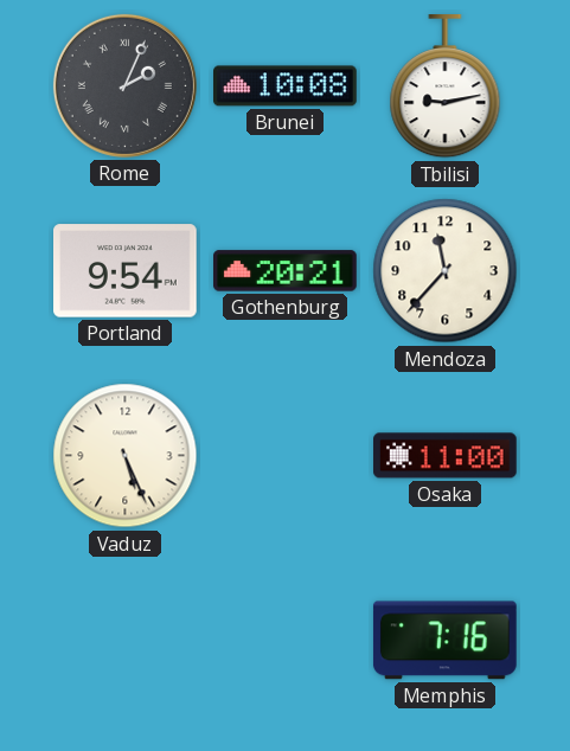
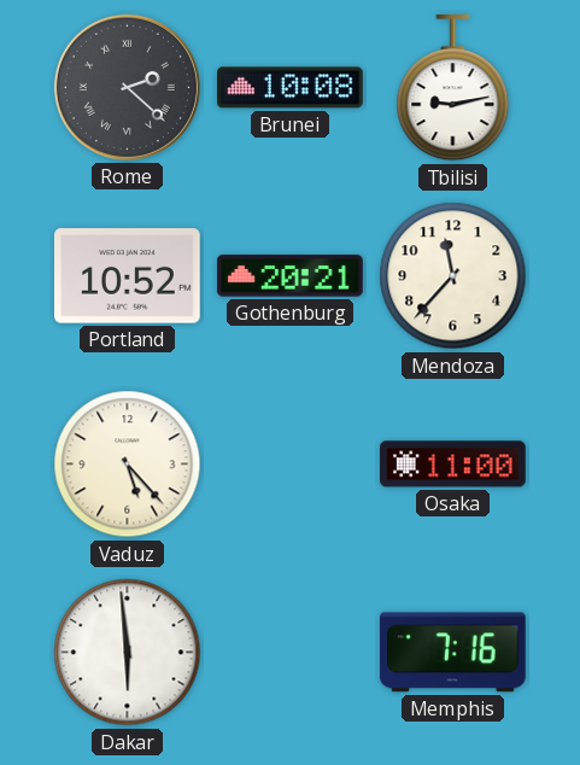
Rome: 2:04 -> 2:22 (127, 87)
Portland: 9:54 -> 10:52 (128, 276)
Vaduz: 5:26 -> 5:23 (128, 465)
Dakar: none -> 5:59 (128, 653)
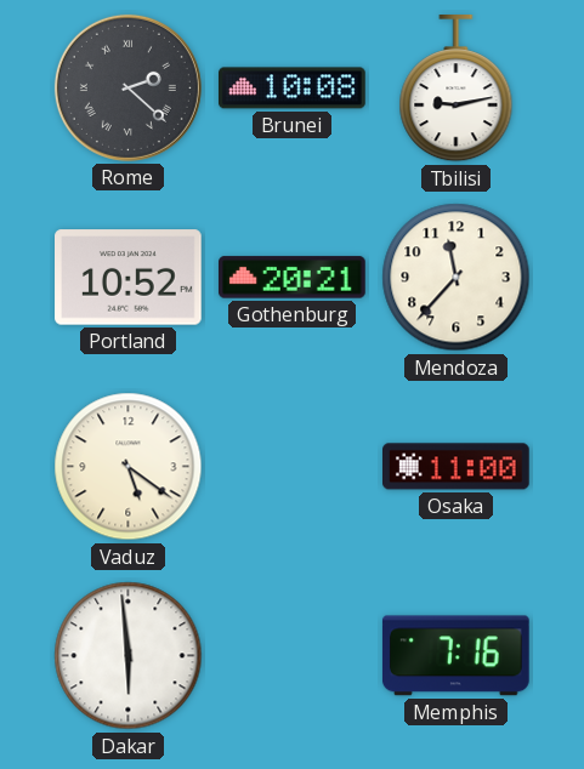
Vaduz: 5:23 -> 5:21 (129, 467)
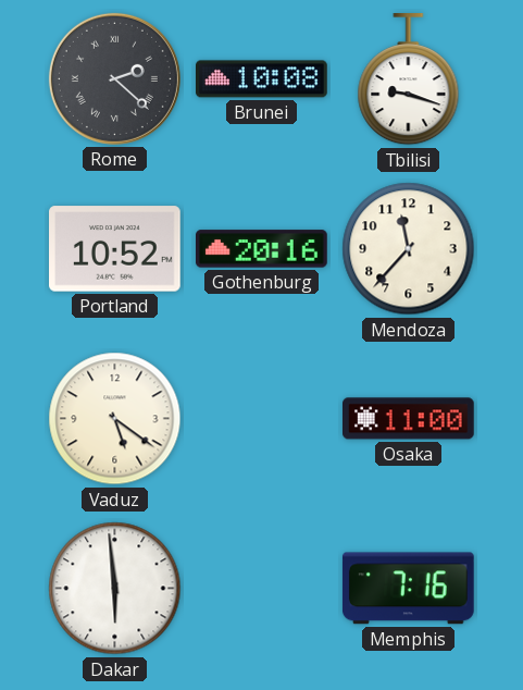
Tbilisi: 9:13 -> 9:18 (409, 81)
Gothenburg: 20:21 -> 20:16 (262, 249)
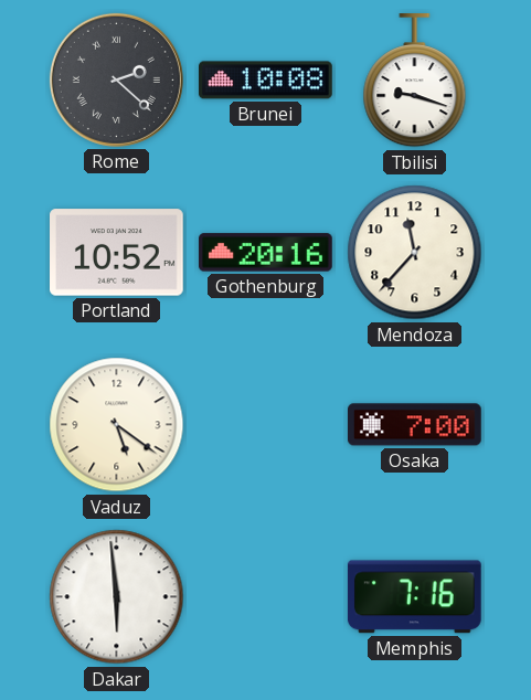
Osaka: 11:00 -> 7:00 (415, 425)
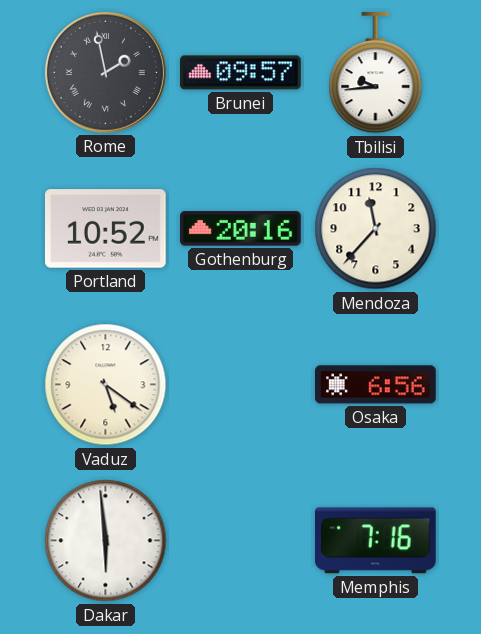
Rome: 2:22 -> 1:58 (105, 72)
Brunei: 10:08 -> 09:57 (241, 73)
Tbilisi: 9:18 -> 9:44 (376, 74)
Osaka: 7:00 -> 6:56 (376, 385)
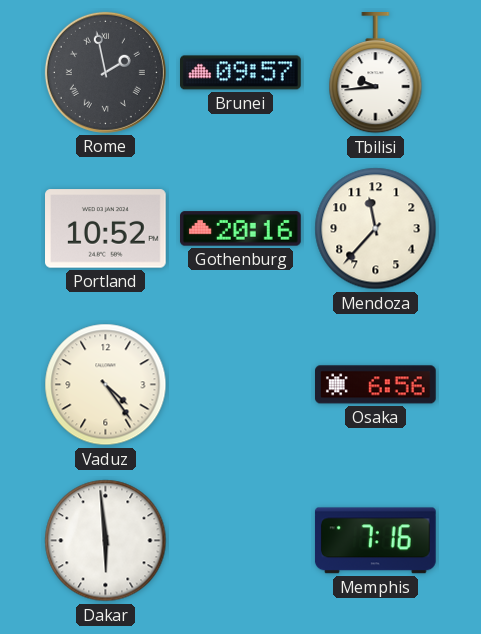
Vaduz: 5:21 -> 4:24 (106, 385)
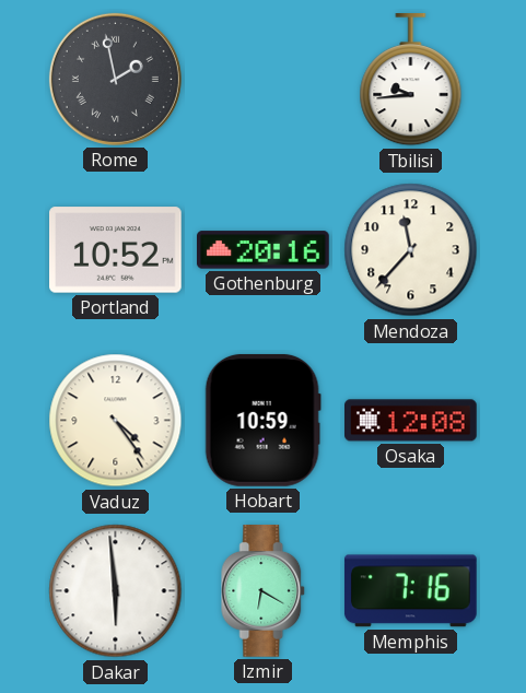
Brunei: 09:57 -> none (241, 73)
Hobart: none -> 10:59 (262, 420)
Osaka: 6:56 -> 12:08 (411, 421)
Izmir: none -> 6:20 (264, 591)
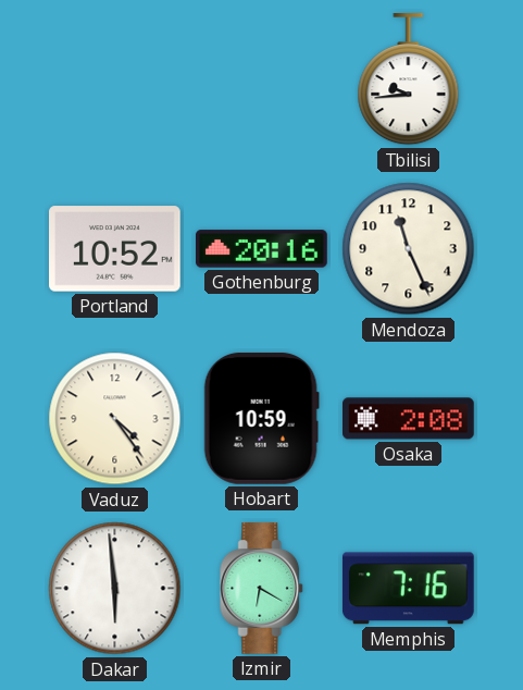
Rome: 1:58 -> none (115, 79)
Mendoza: 11:37 -> 11:26 (409, 249)
Osaka: 12:08 -> 2:08 (409, 419)
